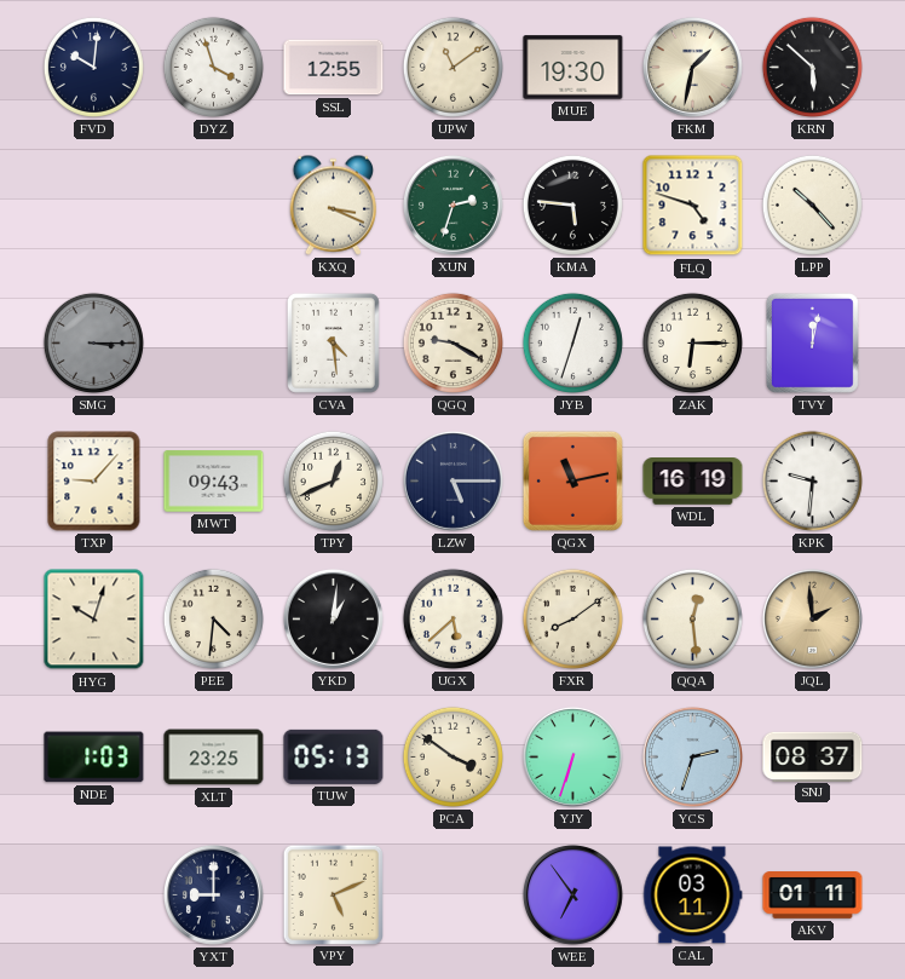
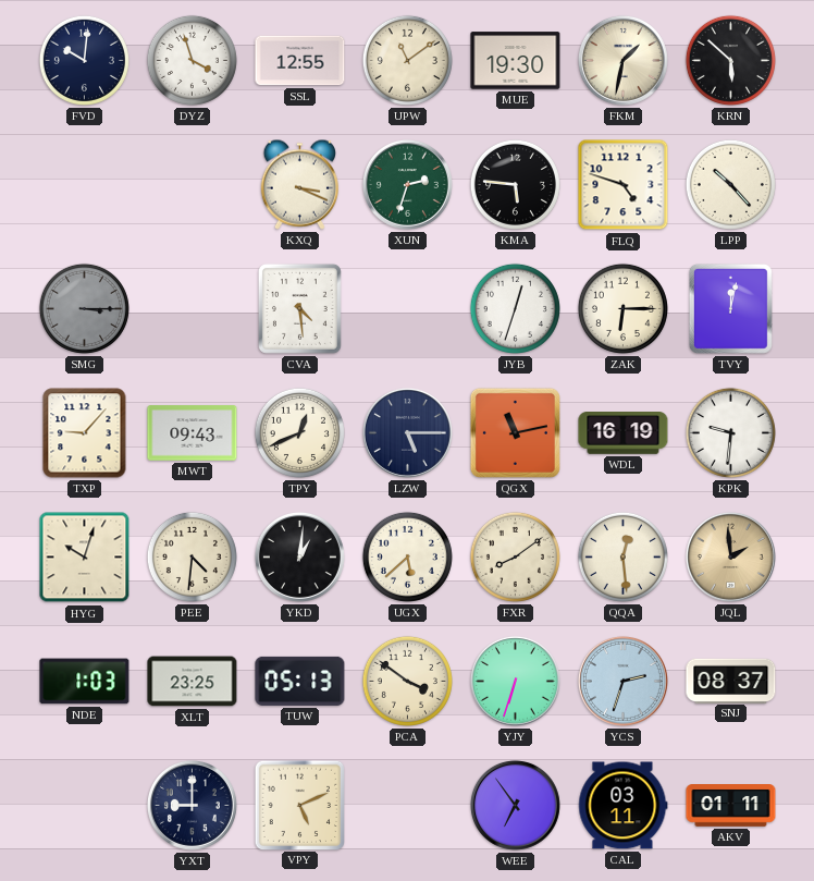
QGQ: 9:20 -> none (452, 342)
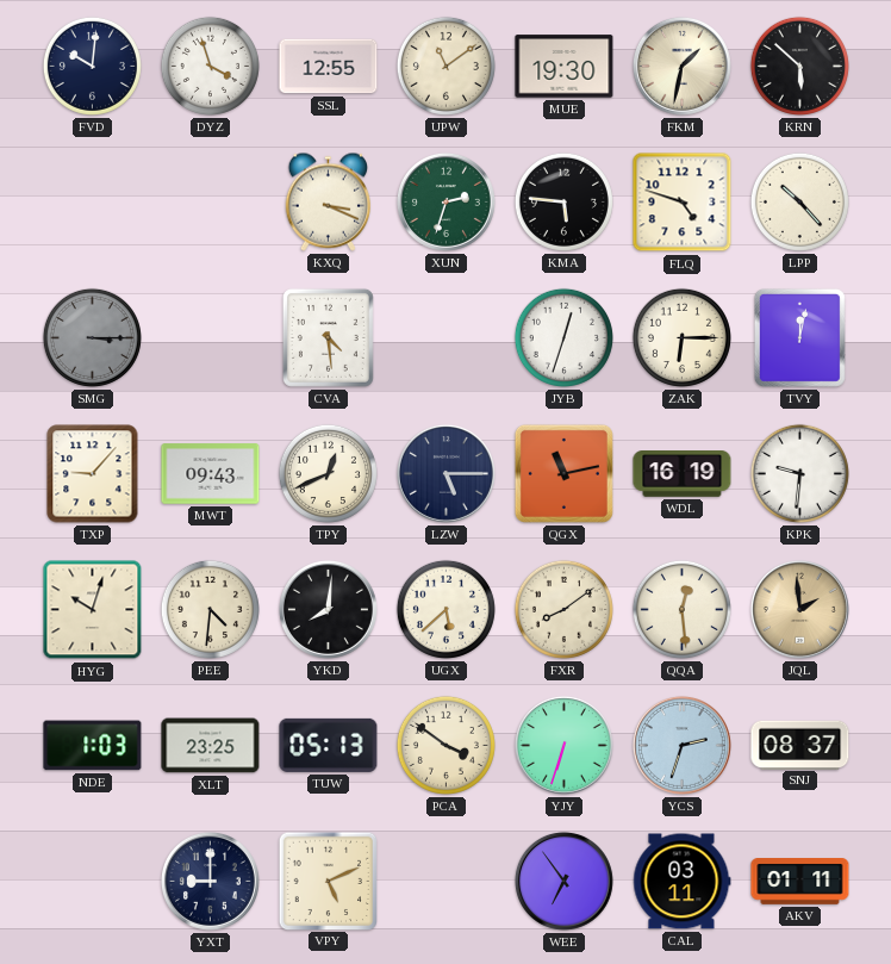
YKD: 1:01 -> 8:01 (328, 609)
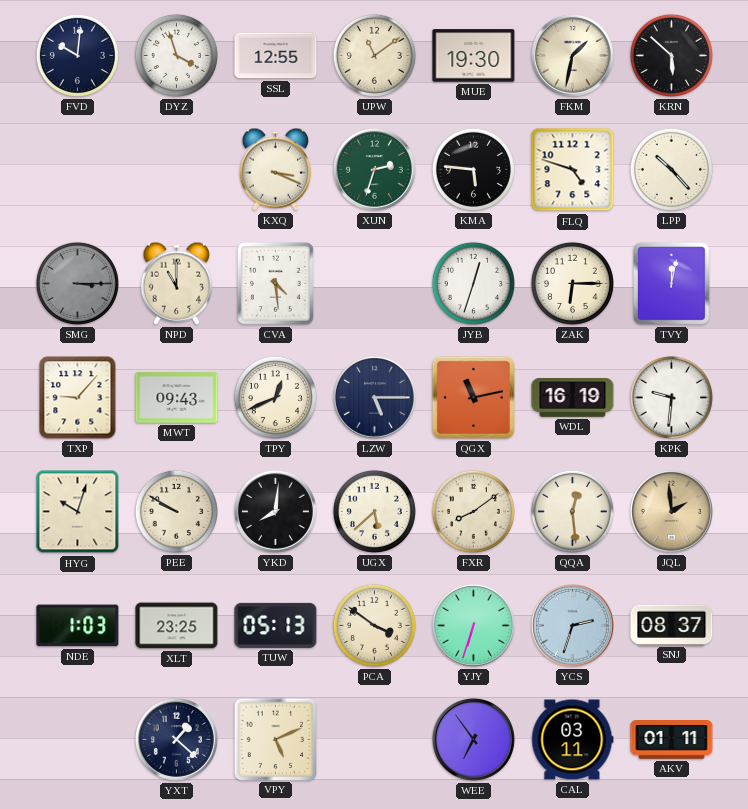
NPD: none -> 11:00 (176, 283)
PEE: 4:31 -> 9:50 (176, 511)
YXT: 9:00 -> 1:22 (176, 739)
